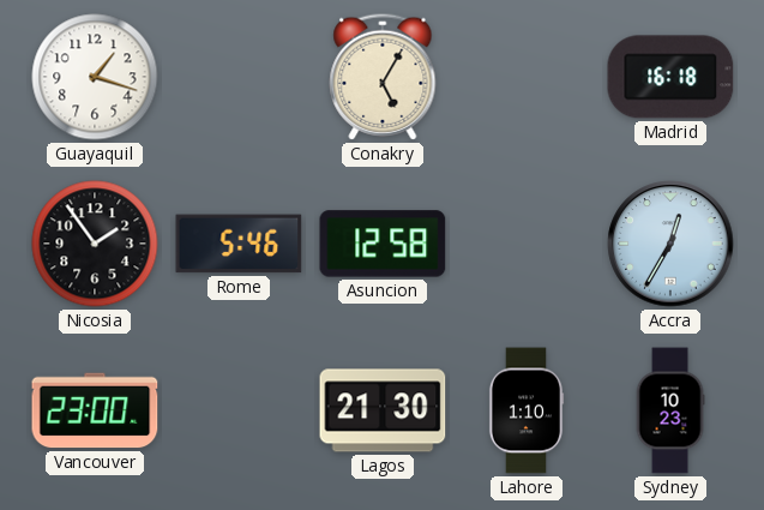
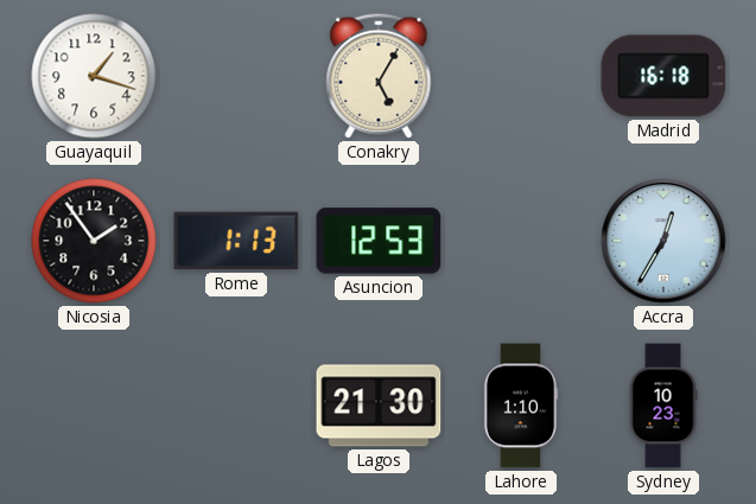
Rome: 5:46 -> 1:13 (236, 241)
Asuncion: 12:58 -> 12:53 (379, 241)
Vancouver: 23:00 -> none (95, 410)
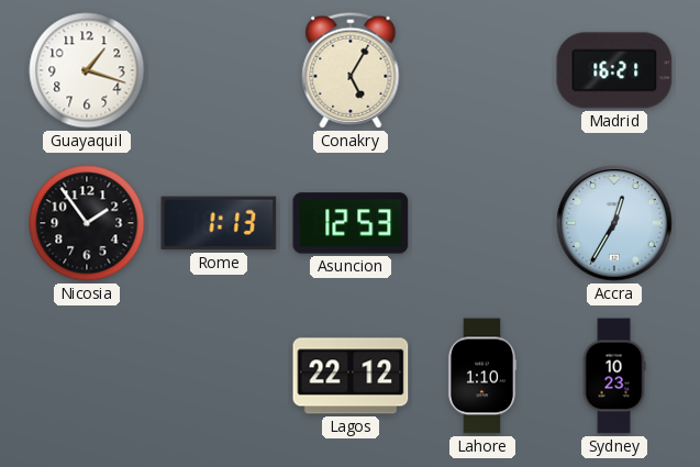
Madrid: 16:18 -> 16:21 (614, 70)
Lagos: 21:30 -> 22:12 (351, 376)
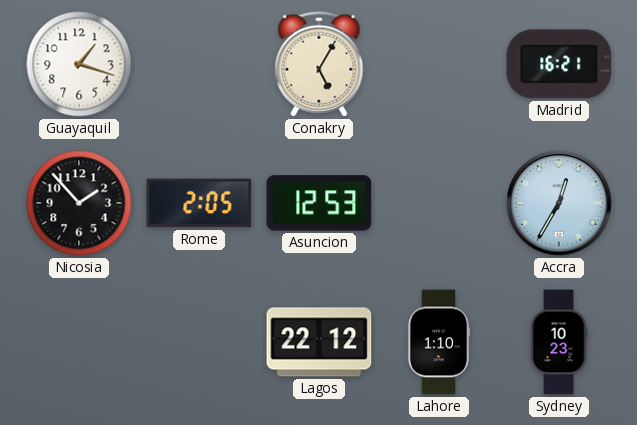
Nicosia: 1:54 -> 1:53 (79, 203)
Rome: 1:13 -> 2:05 (199, 203)
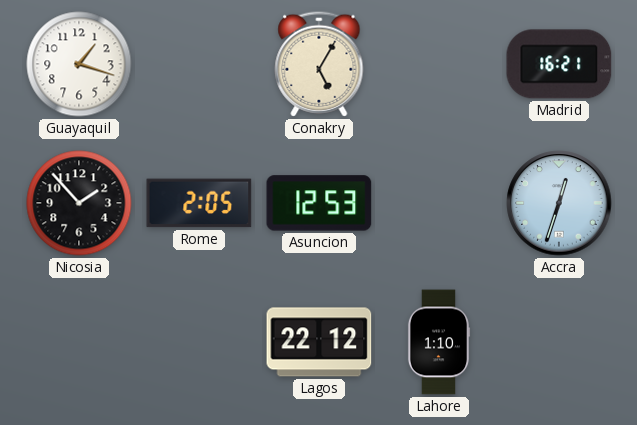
Accra: 12:35 -> 12:33 (559, 203)
Sydney: 10:23 -> none (559, 342)
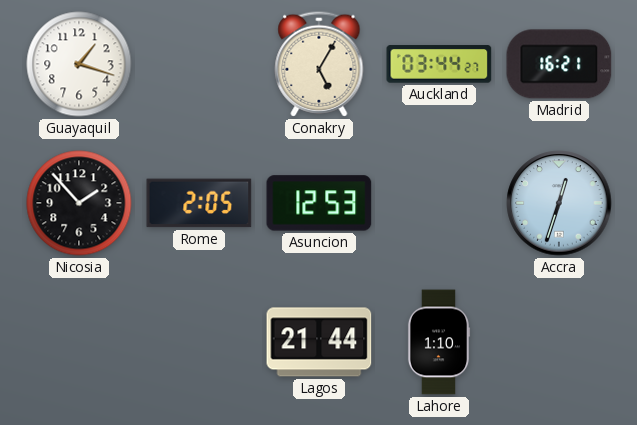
Auckland: none -> 03:44 (439, 64)
Lagos: 22:12 -> 21:44 (319, 342)
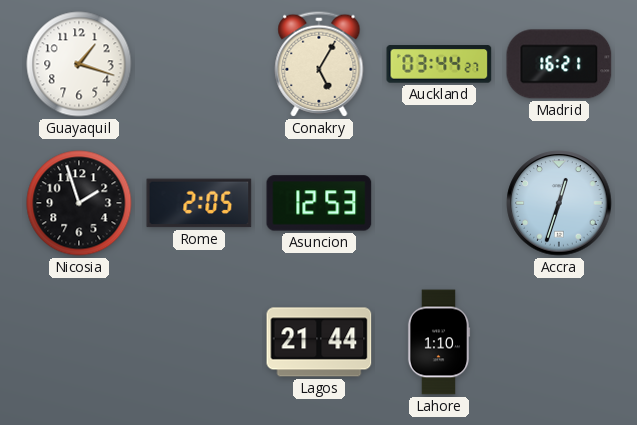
Nicosia: 1:53 -> 1:57 (79, 203)
